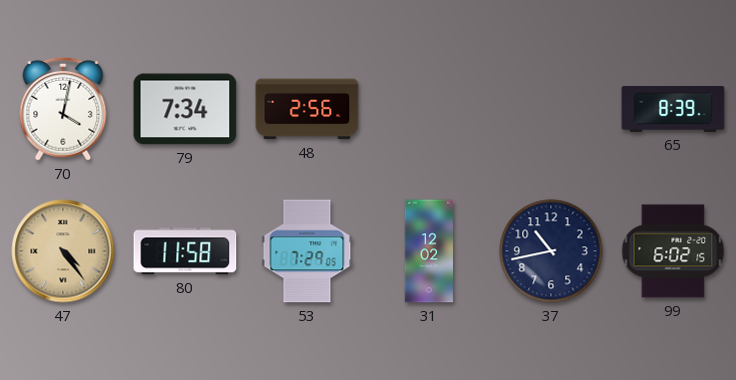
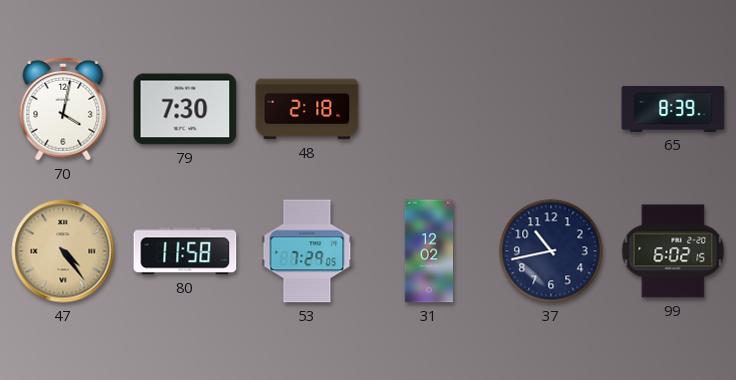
79: 7:34 -> 7:30 (185, 109)
48: 2:56 -> 2:18 (307, 109)
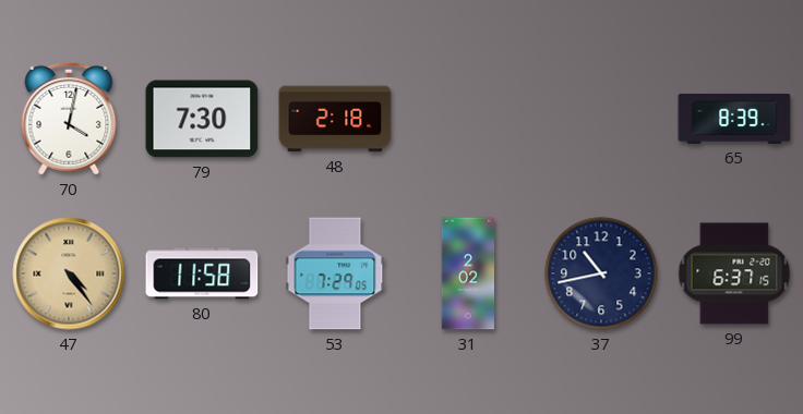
31: 12:02 -> 2:02 (468, 273)
99: 6:02 -> 6:37 (734, 273)
